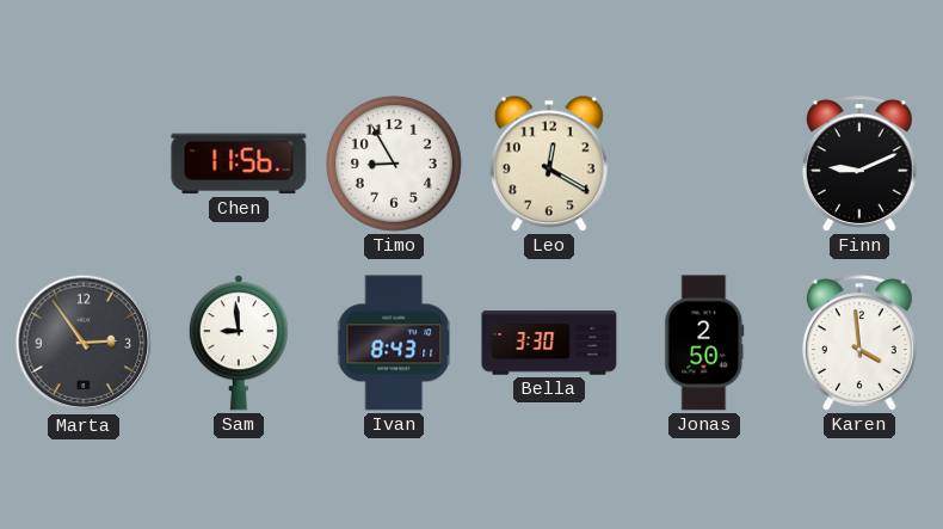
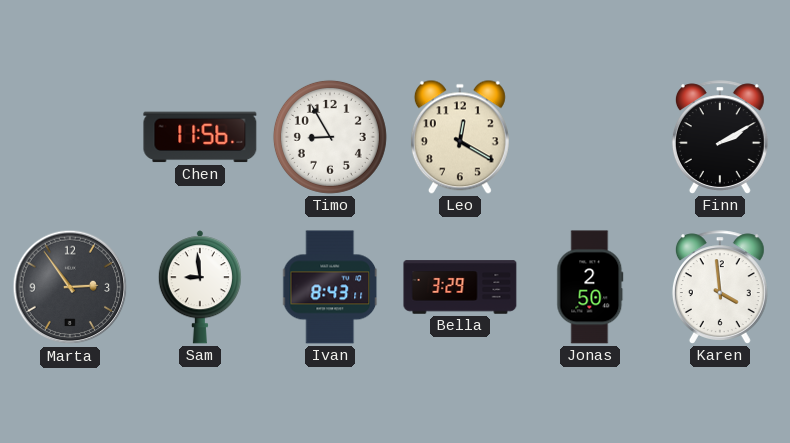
Finn: 9:11 -> 2:10 (720, 137)
Bella: 3:30 -> 3:29 (460, 287)
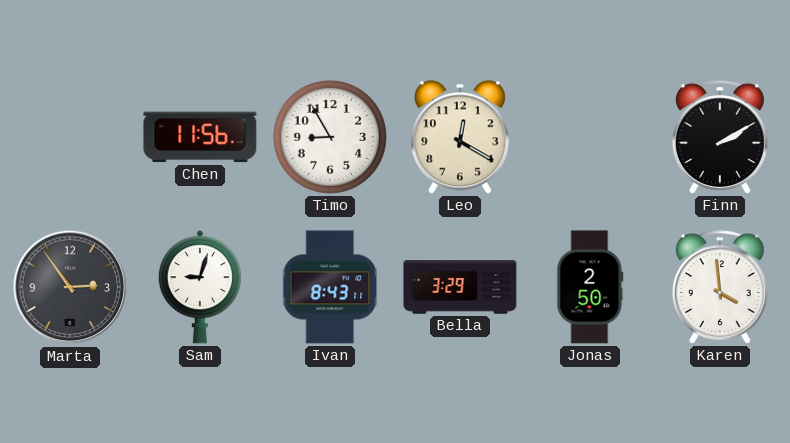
Sam: 8:59 -> 9:03 (200, 287)
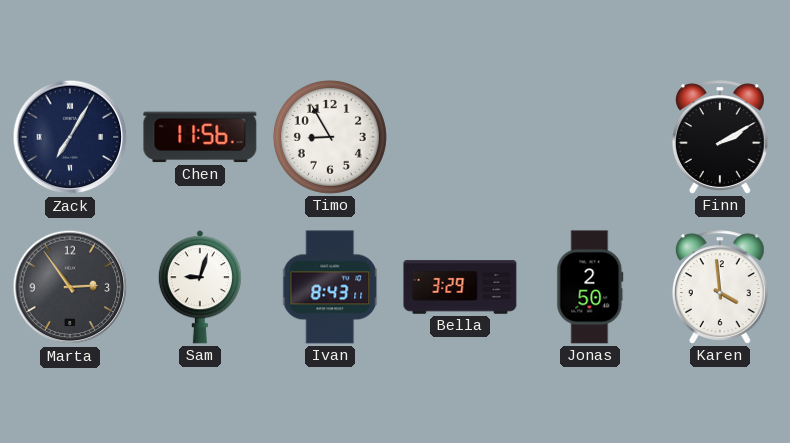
Zack: none -> 7:05 (70, 137)
Leo: 12:20 -> none (460, 137)
